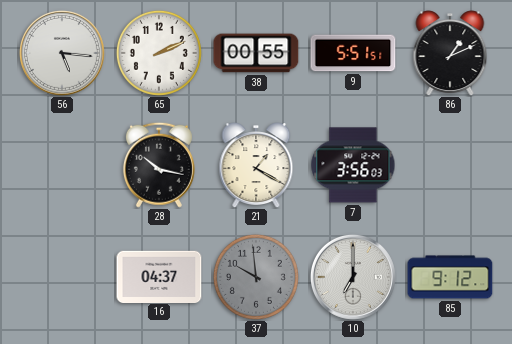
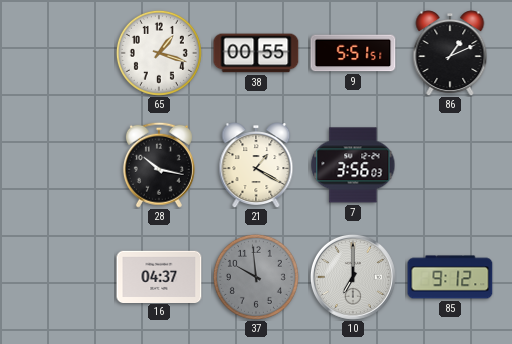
56: 5:16 -> none (62, 53)
65: 2:11 -> 1:18 (159, 53)
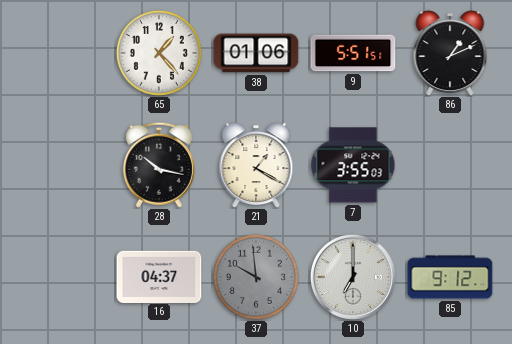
65: 1:18 -> 1:23 (159, 53)
38: 00:55 -> 01:06 (256, 53)
7: 3:56 -> 3:55 (353, 165)
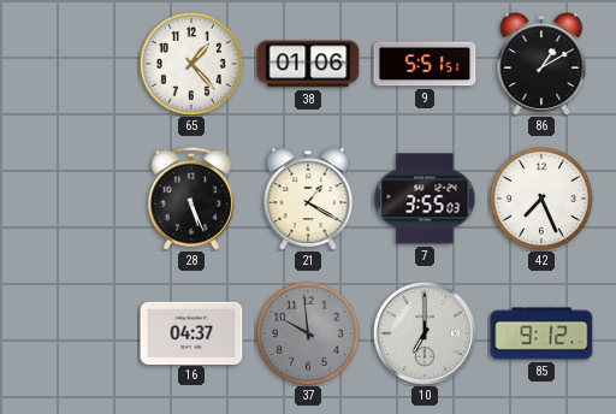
86: 1:11 -> 1:10 (541, 64)
28: 10:17 -> 5:26 (191, 199)
42: none -> 7:26 (541, 199)
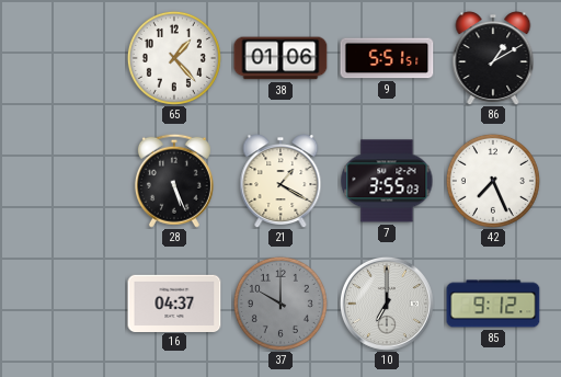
37: 9:59 -> 10:00 (280, 304)
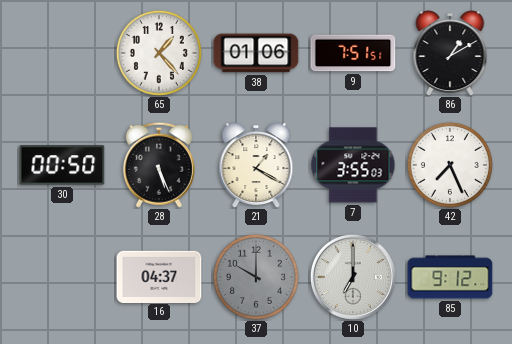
9: 5:51 -> 7:51 (353, 53)
30: none -> 00:50 (62, 165)
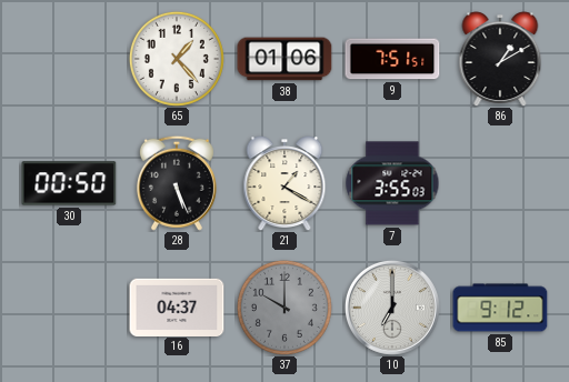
42: 7:26 -> none (450, 165)
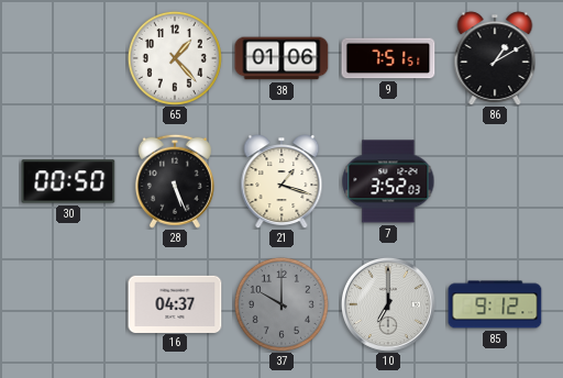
21: 1:20 -> 1:18 (281, 181)
7: 3:55 -> 3:52 (388, 181)
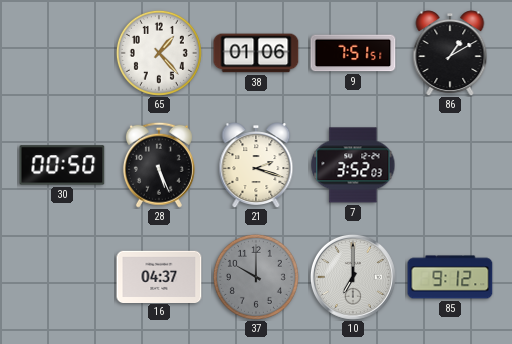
21: 1:18 -> 2:18 (256, 165)
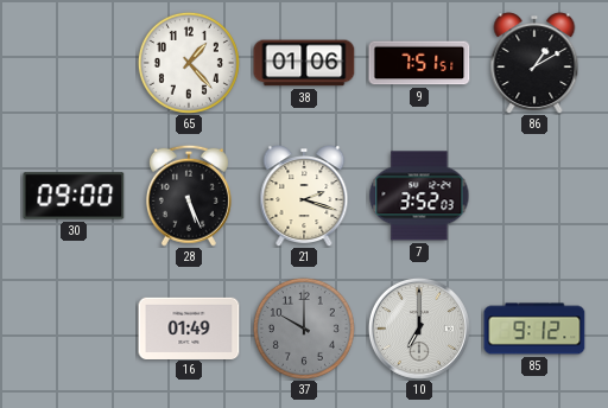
30: 00:50 -> 09:00 (74, 196)
16: 04:37 -> 01:49 (189, 327)
